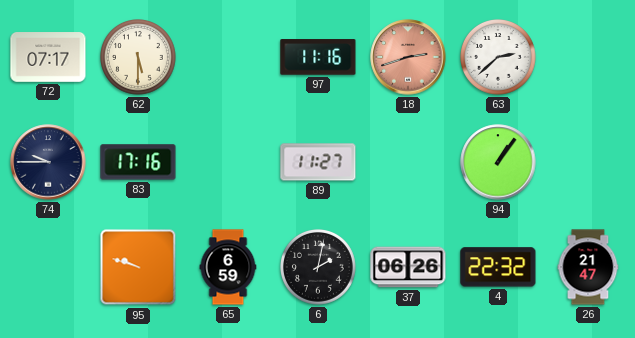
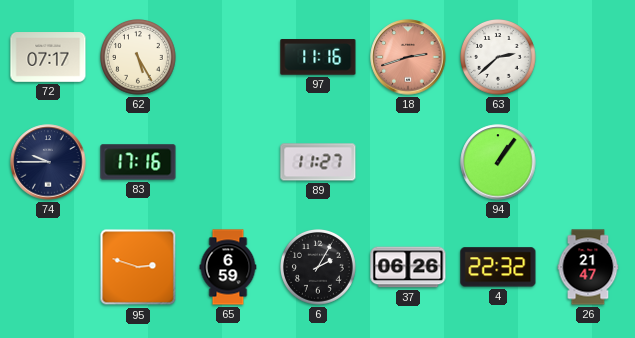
62: 5:30 -> 5:25 (139, 58)
95: 9:48 -> 2:48 (138, 267)
6: 2:02 -> 2:05 (319, 268)
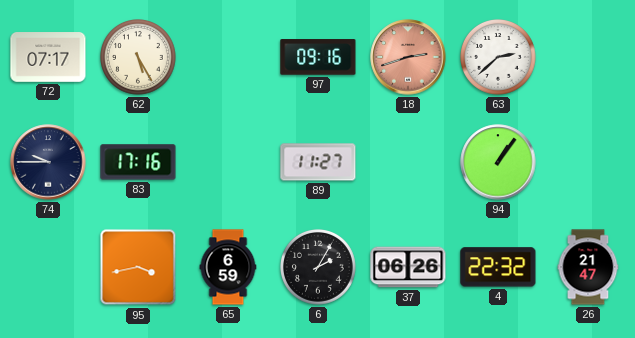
97: 11:16 -> 09:16 (318, 57)
95: 2:48 -> 3:43 (138, 267)
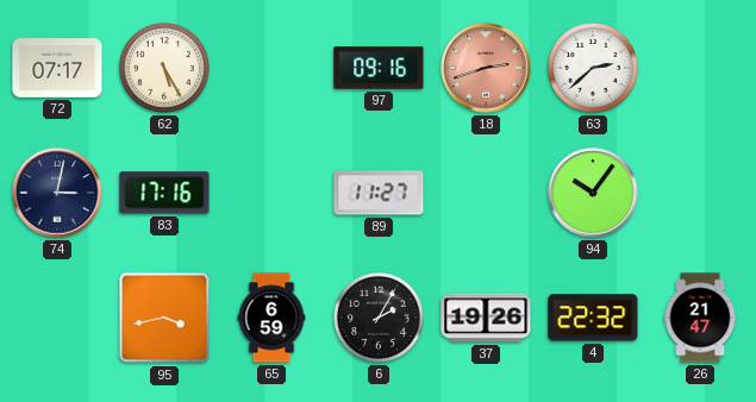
74: 9:45 -> 3:02 (57, 193)
94: 1:06 -> 10:06 (593, 193)
37: 06:26 -> 19:26 (486, 318)
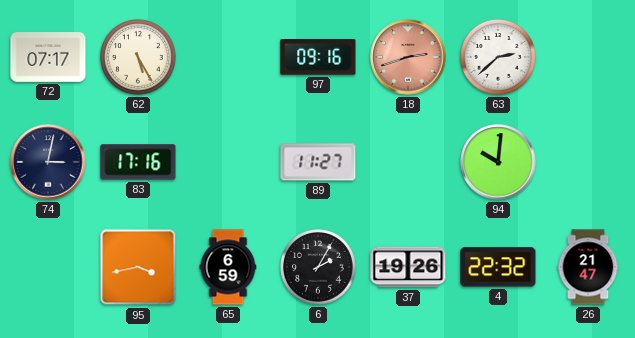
94: 10:06 -> 10:01 (498, 162)
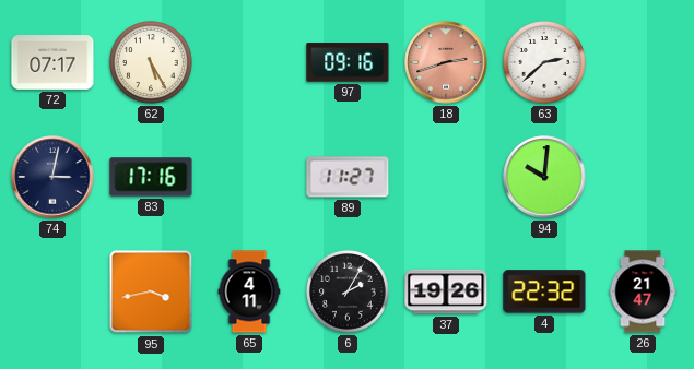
65: 6:59 -> 4:11 (249, 291)
